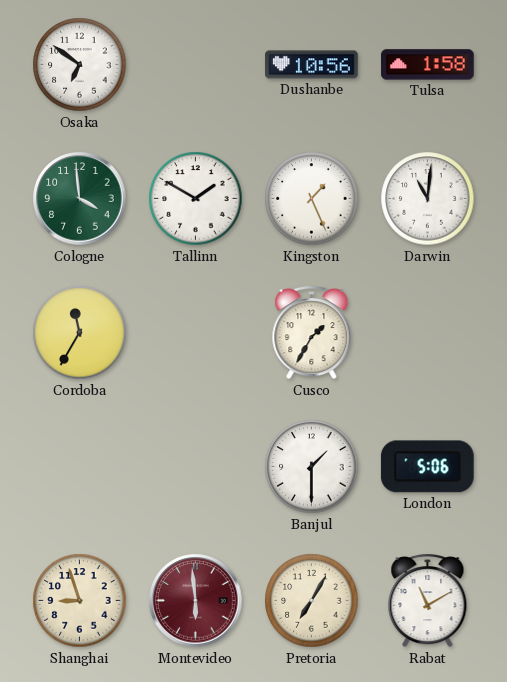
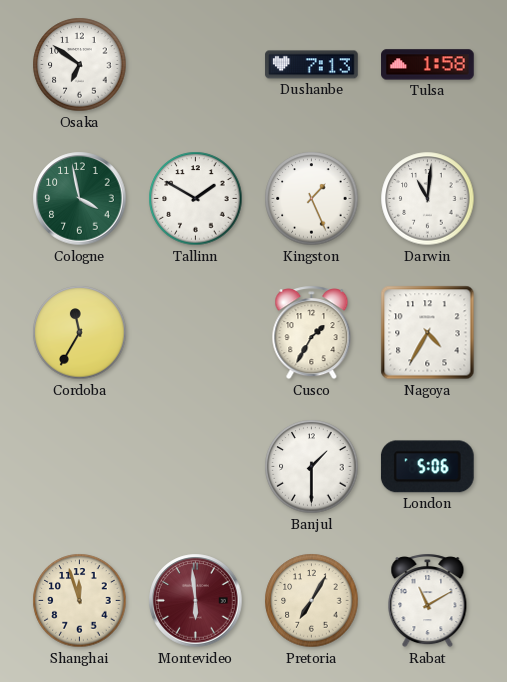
Dushanbe: 10:56 -> 7:13 (312, 65)
Cologne: 3:59 -> 3:58 (80, 199)
Nagoya: none -> 4:35 (428, 333)
Shanghai: 8:57 -> 11:57 (80, 601)
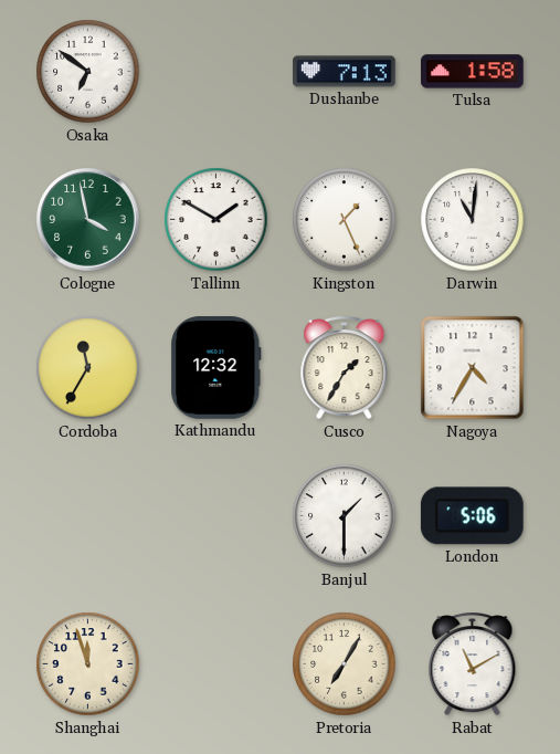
Kathmandu: none -> 12:32 (216, 368)
Montevideo: 5:59 -> none (196, 601)
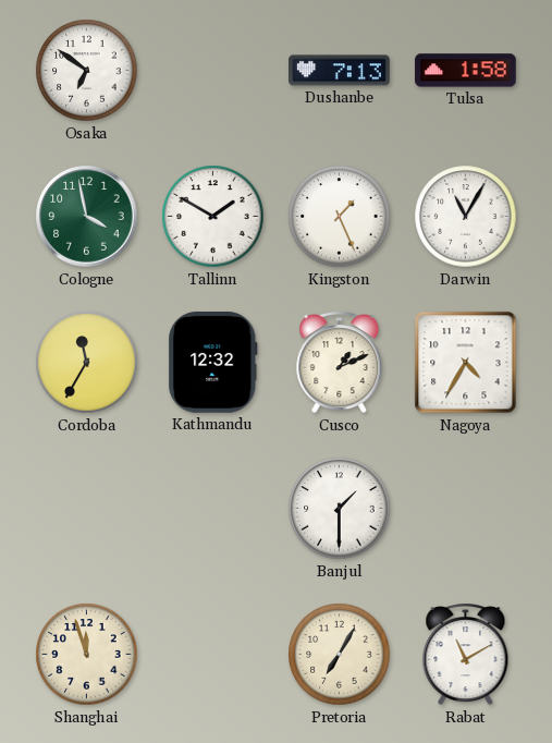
Darwin: 11:01 -> 11:05 (466, 217)
Cusco: 1:35 -> 1:11 (340, 363)
London: 5:06 -> none (472, 516)
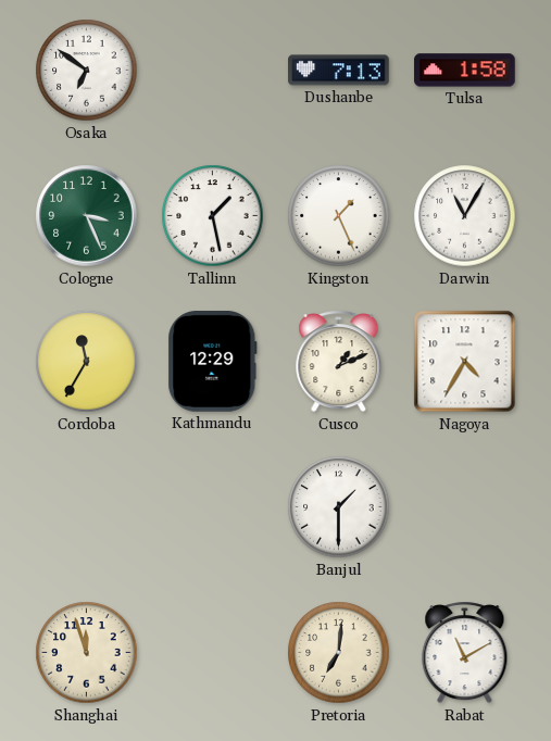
Cologne: 3:58 -> 3:26 (87, 216)
Tallinn: 1:50 -> 1:28 (213, 216)
Kathmandu: 12:32 -> 12:29 (213, 362)
Pretoria: 7:05 -> 7:01 (339, 653)
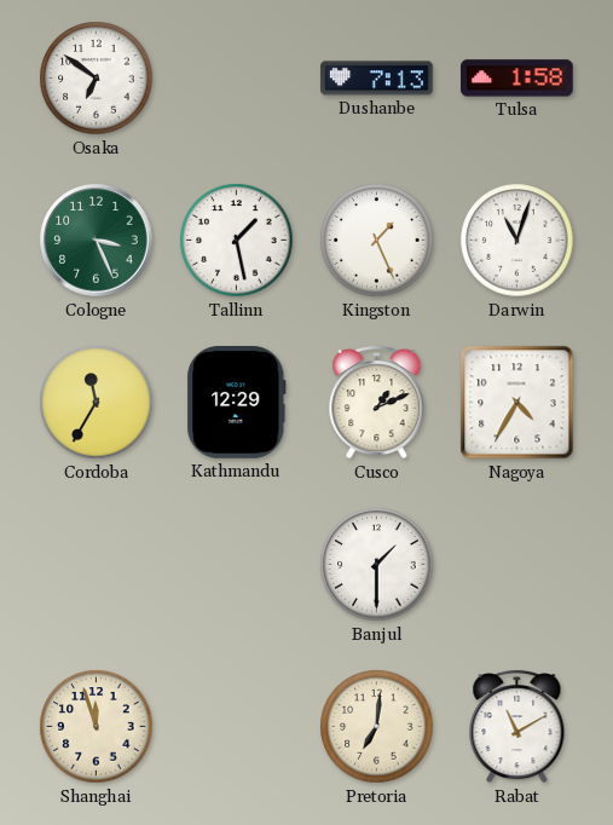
Darwin: 11:05 -> 11:03 (517, 241)
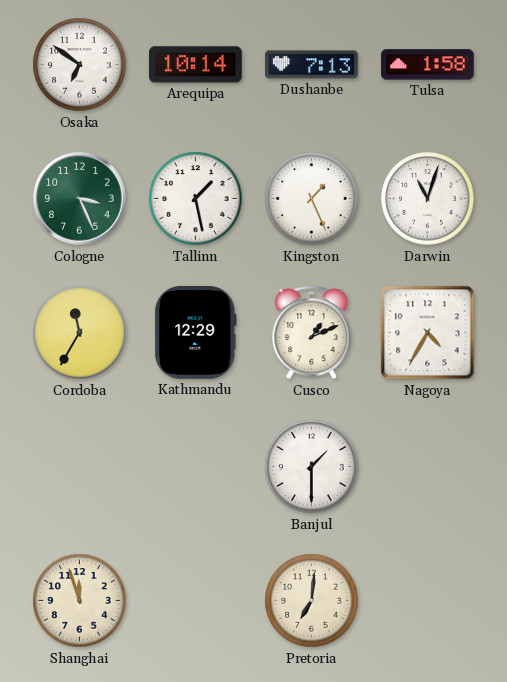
Arequipa: none -> 10:14 (196, 65)
Rabat: 11:10 -> none (517, 727)
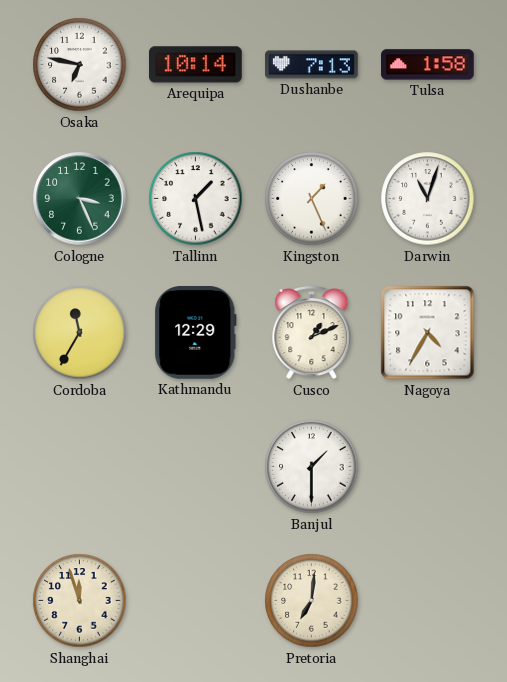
Osaka: 6:51 -> 6:47 (80, 65)
